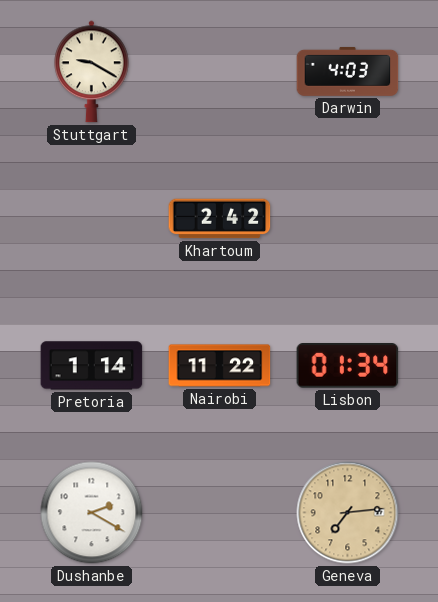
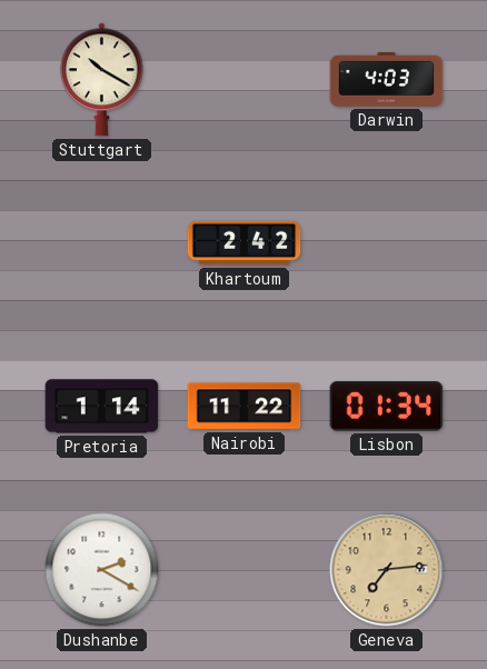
Stuttgart: 9:20 -> 10:20 (102, 80)
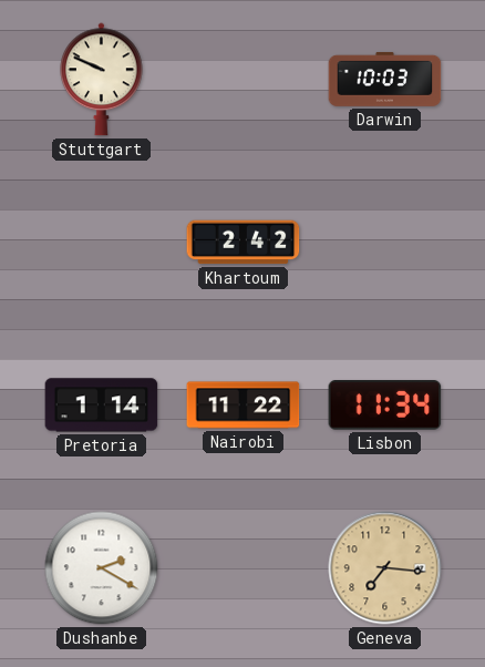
Stuttgart: 10:20 -> 9:49 (102, 80)
Darwin: 4:03 -> 10:03 (385, 79)
Lisbon: 01:34 -> 11:34 (385, 406)
Geneva: 7:14 -> 7:16 (385, 568)
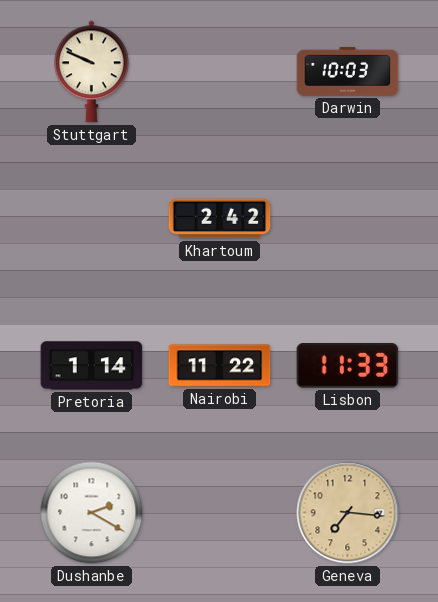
Lisbon: 11:34 -> 11:33 (348, 366)
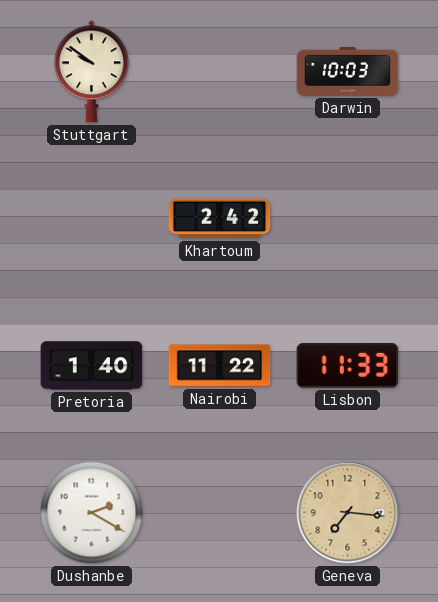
Stuttgart: 9:49 -> 9:51 (92, 72)
Pretoria: 1:14 -> 1:40 (92, 366)
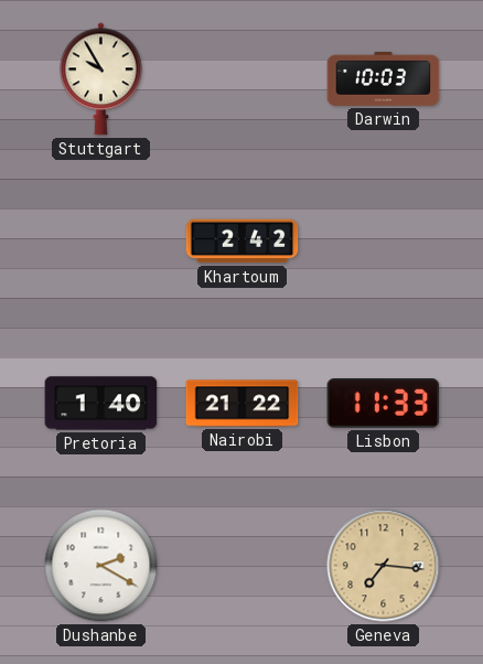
Stuttgart: 9:51 -> 9:55 (101, 79)
Nairobi: 11:22 -> 21:22 (243, 404)
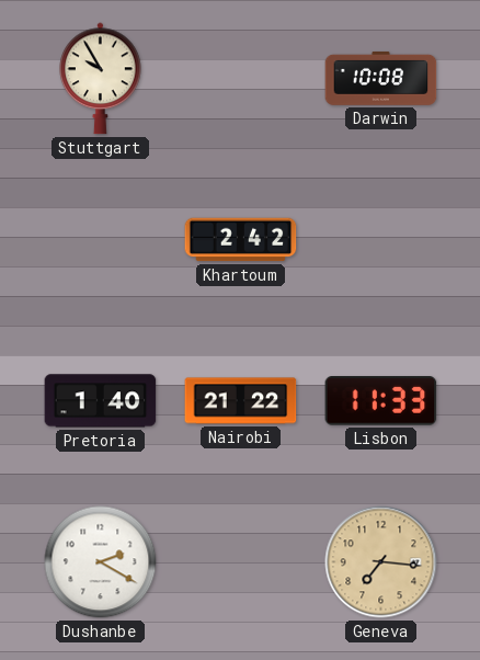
Darwin: 10:03 -> 10:08 (381, 78)
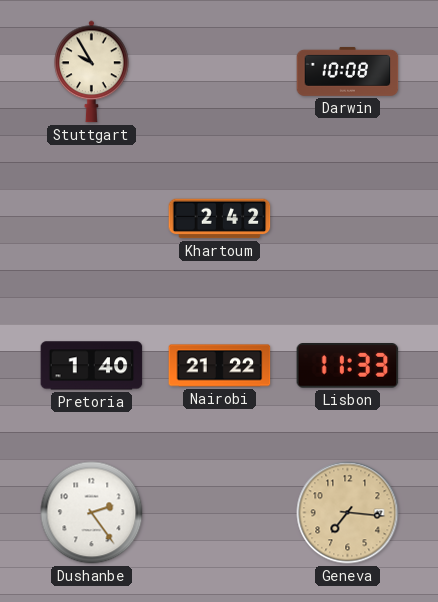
Dushanbe: 2:20 -> 2:24 (92, 513)
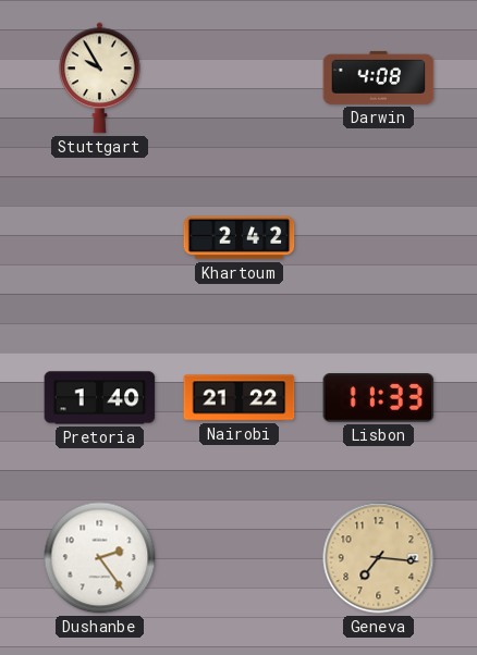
Darwin: 10:08 -> 4:08 (379, 77)
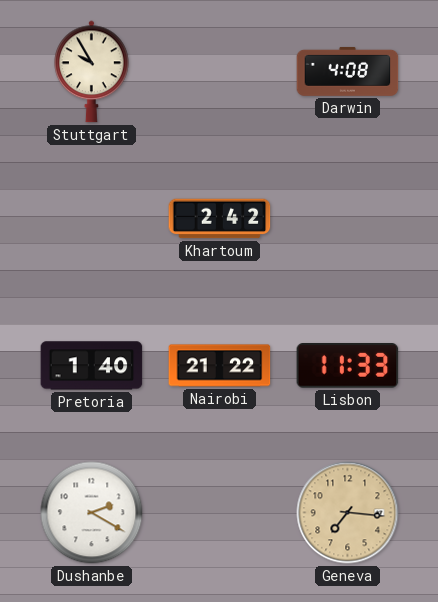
Dushanbe: 2:24 -> 2:20 (92, 513)
